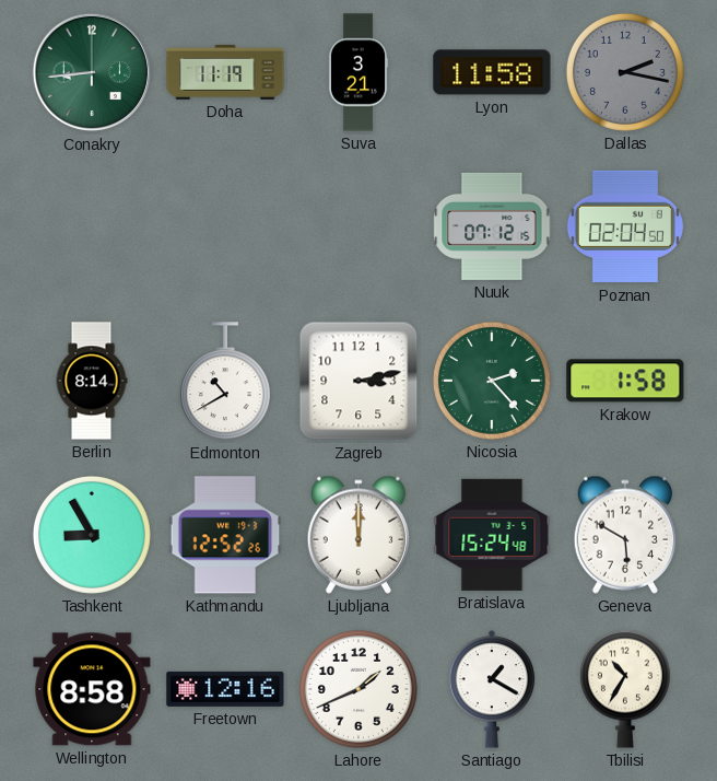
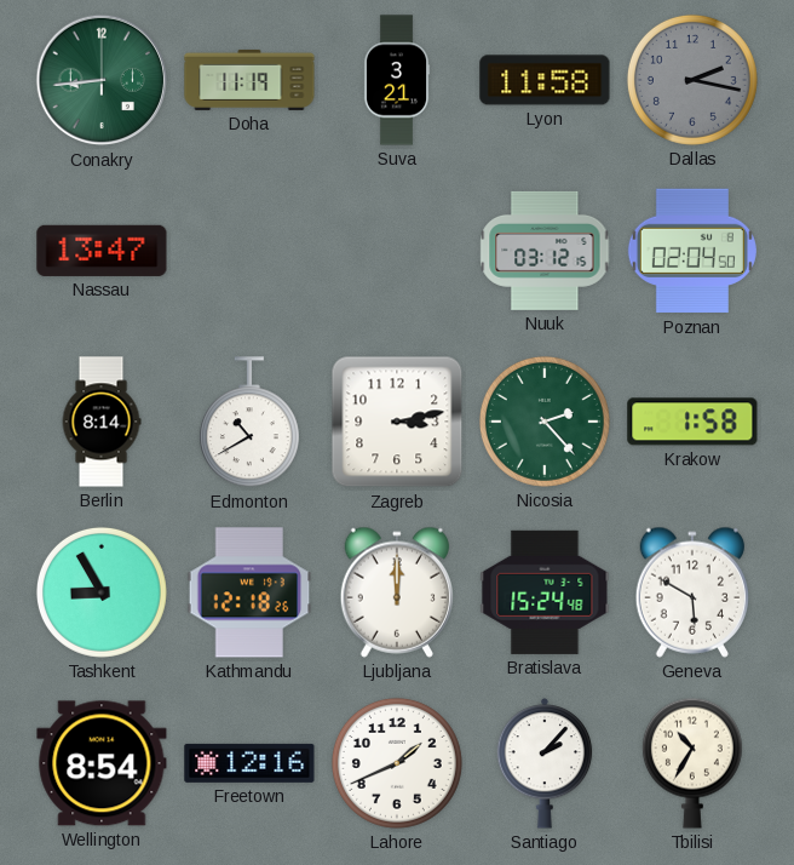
Nassau: none -> 13:47 (102, 251)
Nuuk: 07:12 -> 03:12 (545, 251)
Kathmandu: 12:52 -> 12:18 (249, 592)
Wellington: 8:58 -> 8:54 (102, 763)
Santiago: 1:20 -> 2:07 (545, 763)
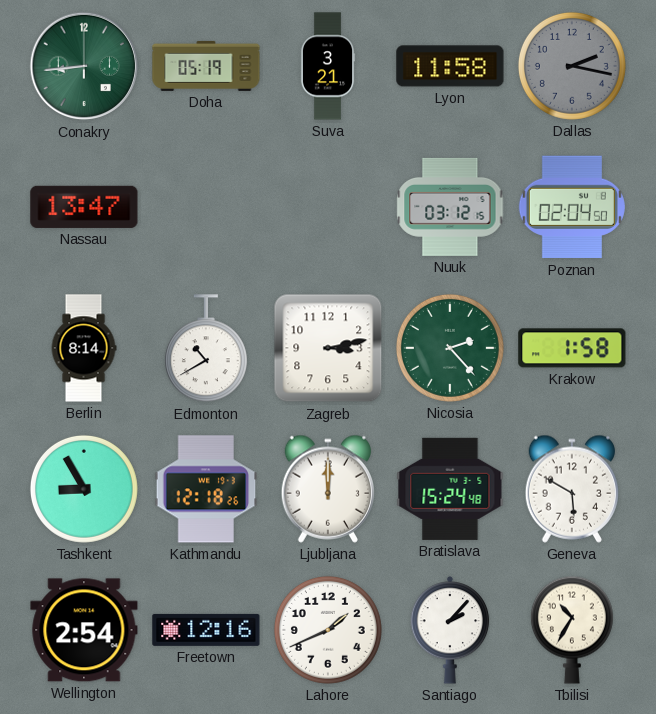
Doha: 11:19 -> 05:19 (206, 66)
Wellington: 8:54 -> 2:54 (84, 630)
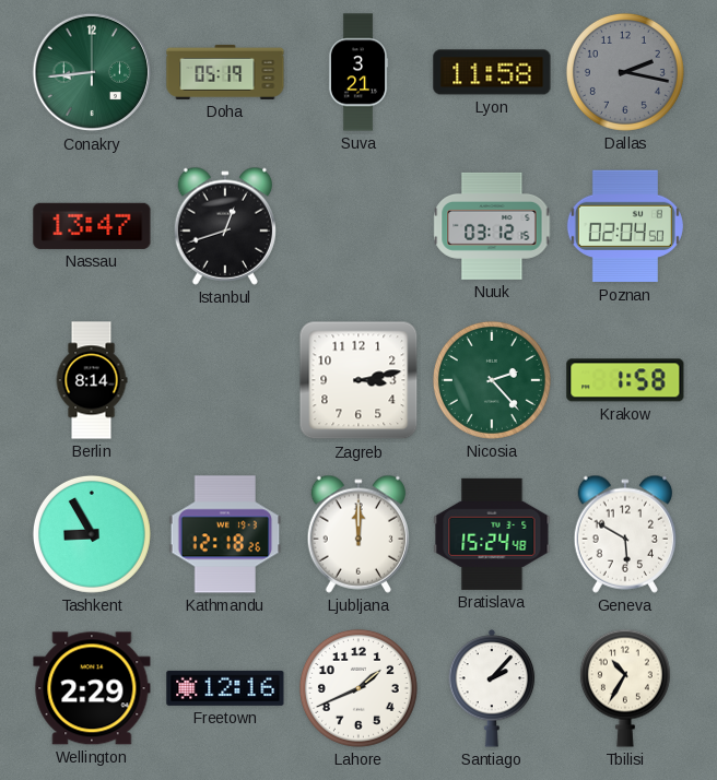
Istanbul: none -> 12:42 (224, 226)
Edmonton: 10:40 -> none (206, 349)
Wellington: 2:54 -> 2:29 (92, 688)
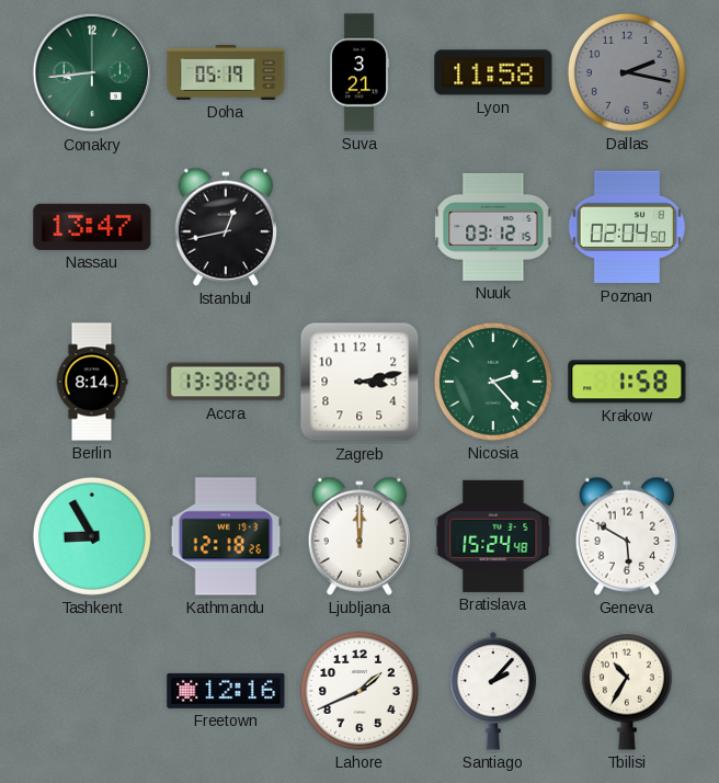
Istanbul: 12:42 -> 12:43 (225, 227)
Accra: none -> 13:38 (226, 382)
Wellington: 2:29 -> none (92, 688)
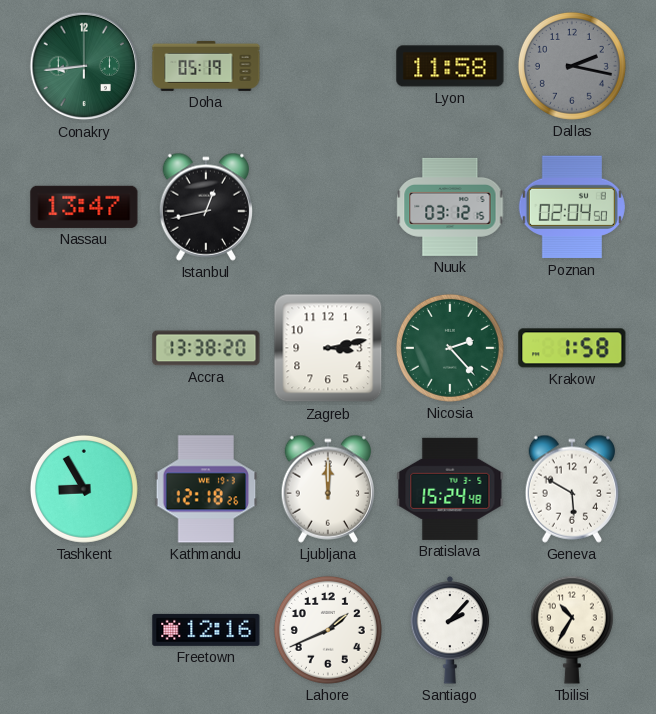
Suva: 3:21 -> none (359, 72)
Berlin: 8:14 -> none (92, 382)
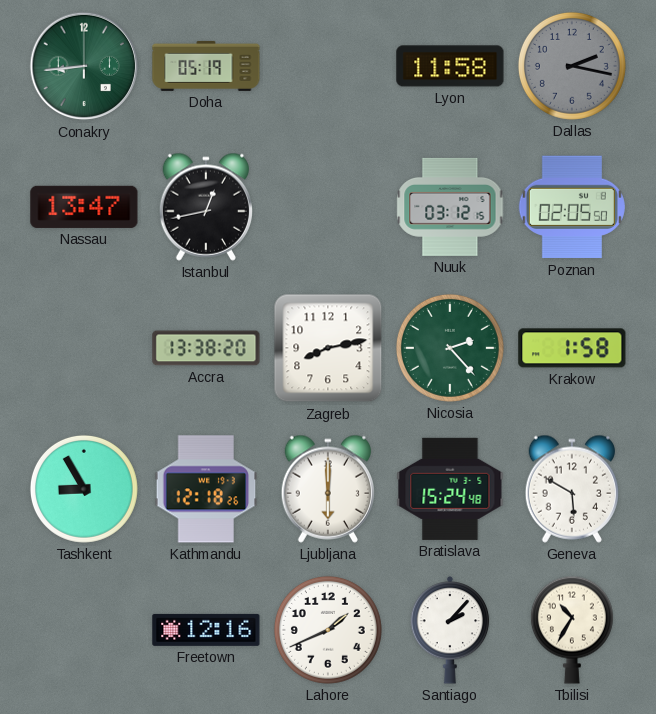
Poznan: 02:04 -> 02:05 (572, 207)
Zagreb: 3:13 -> 8:13 (328, 348)
Ljubljana: 12:00 -> 6:00 (327, 489)
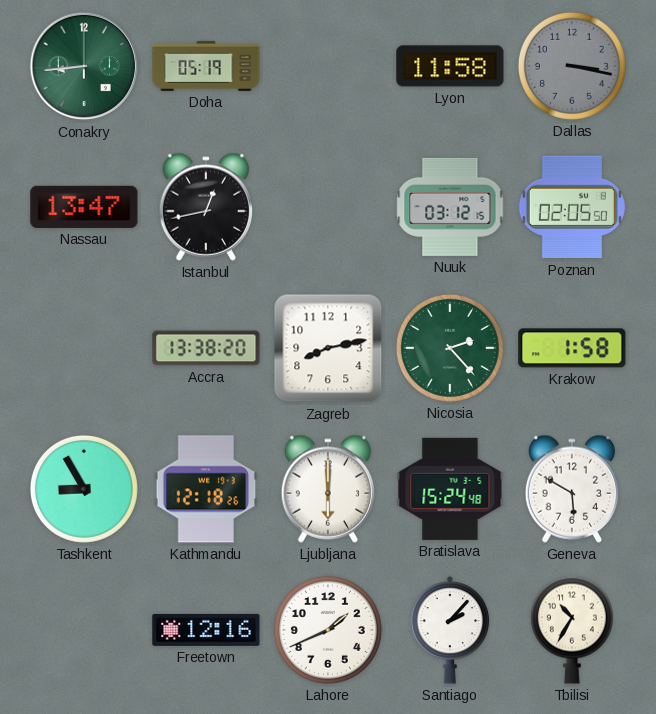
Dallas: 2:17 -> 3:17 (572, 66)
